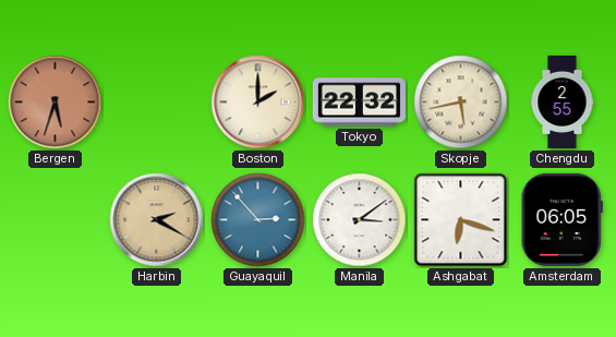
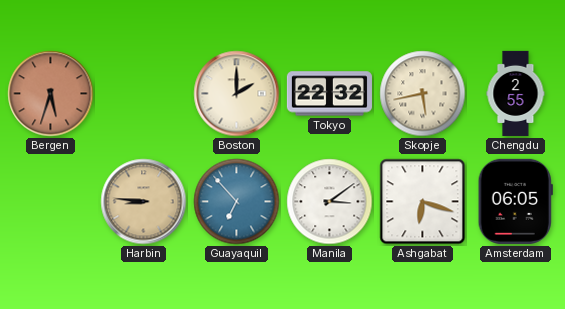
Harbin: 2:20 -> 8:46 (144, 202)
Guayaquil: 2:53 -> 6:53 (237, 202)
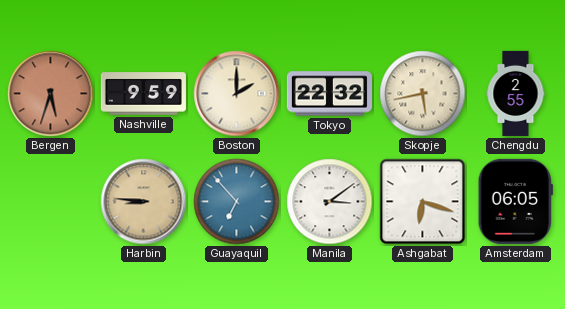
Nashville: none -> 9:59 (143, 94)
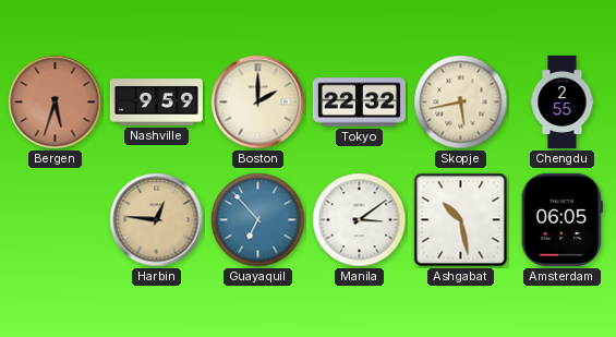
Harbin: 8:46 -> 12:46 (157, 220)
Ashgabat: 6:18 -> 10:28 (461, 220)
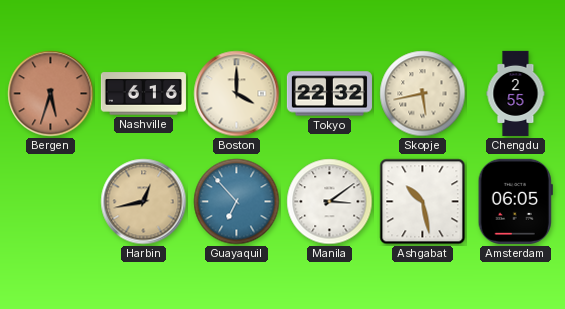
Nashville: 9:59 -> 6:16 (143, 94)
Boston: 2:00 -> 4:00 (237, 94)
Harbin: 12:46 -> 12:43 (144, 202)
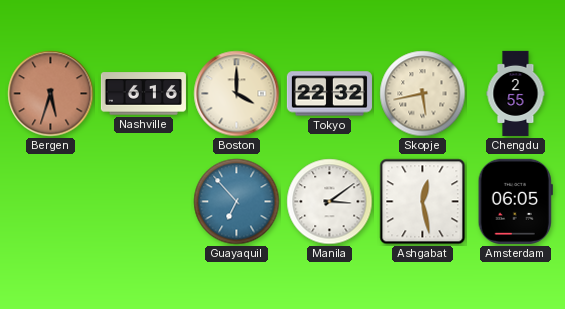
Harbin: 12:43 -> none (144, 202)
Ashgabat: 10:28 -> 12:28 (423, 202)
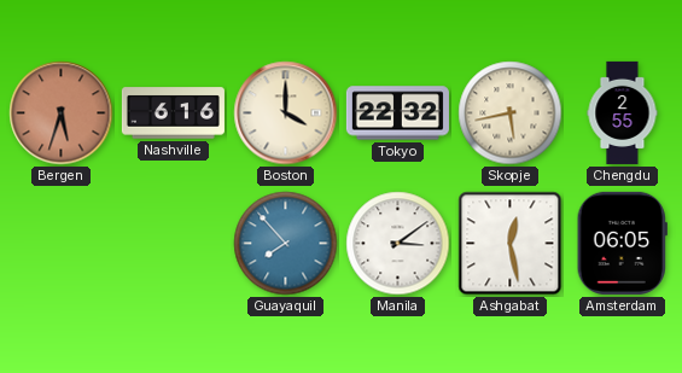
Guayaquil: 6:53 -> 7:53 (286, 244)
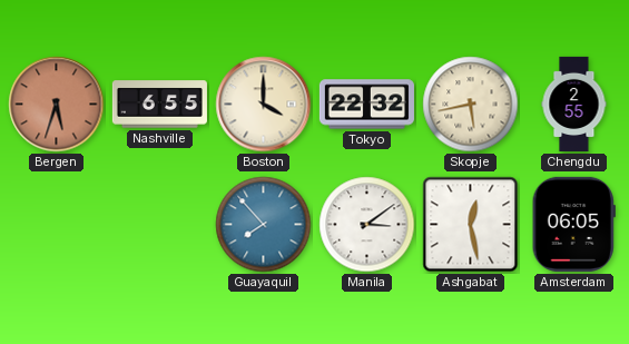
Nashville: 6:16 -> 6:55 (159, 105)
